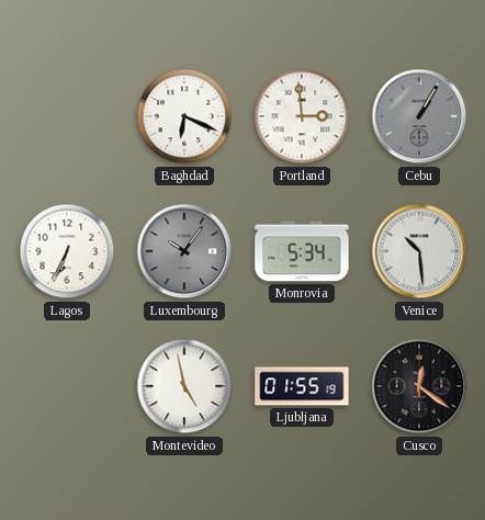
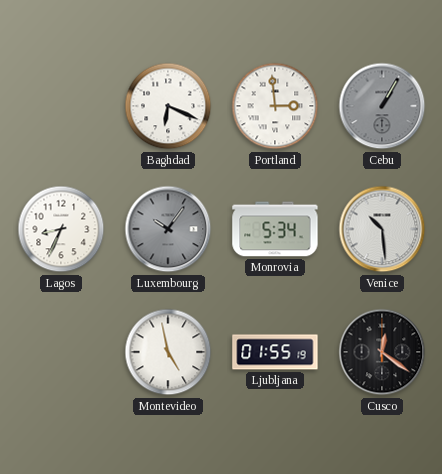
Lagos: 6:34 -> 8:34 (61, 229)
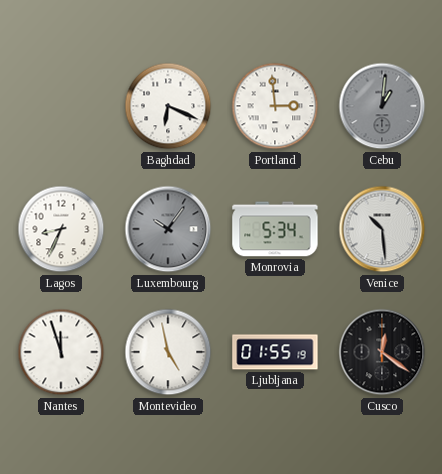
Cebu: 1:05 -> 1:01 (382, 106)
Nantes: none -> 11:57 (61, 352)
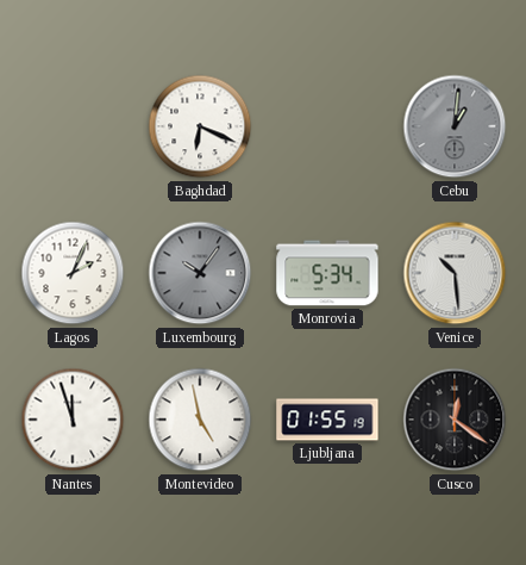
Portland: 2:59 -> none (275, 106)
Lagos: 8:34 -> 2:04 (73, 273)
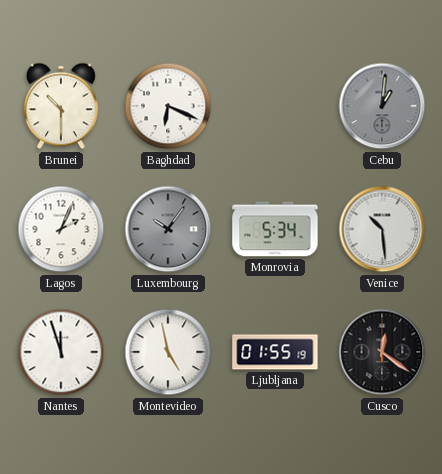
Brunei: none -> 10:30 (61, 106)
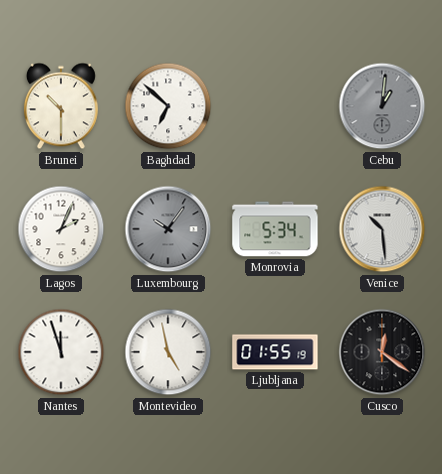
Baghdad: 6:19 -> 6:52 (168, 106)
